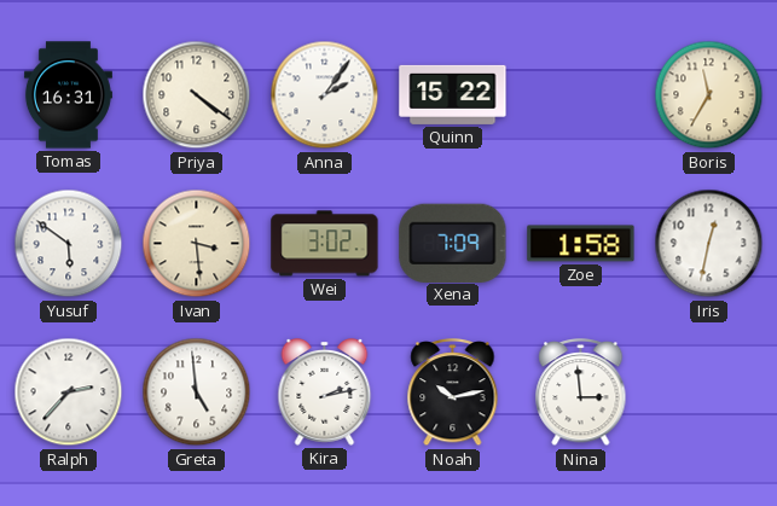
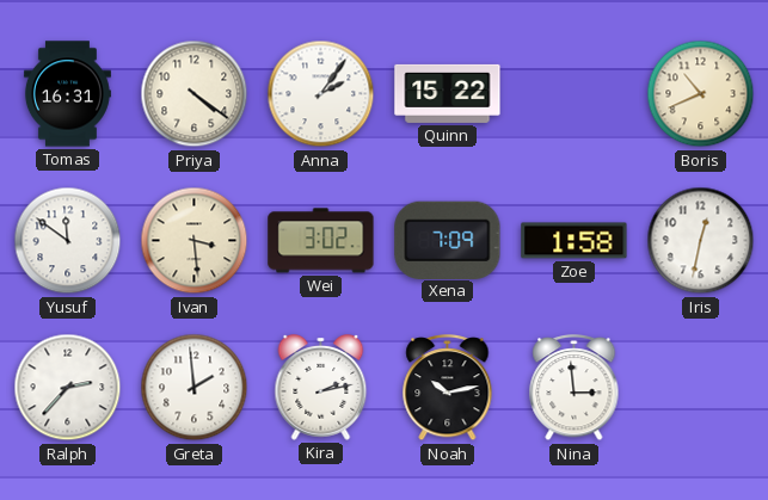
Boris: 11:35 -> 10:41 (701, 94)
Yusuf: 5:51 -> 11:51 (68, 241)
Greta: 4:59 -> 1:59 (195, 388)
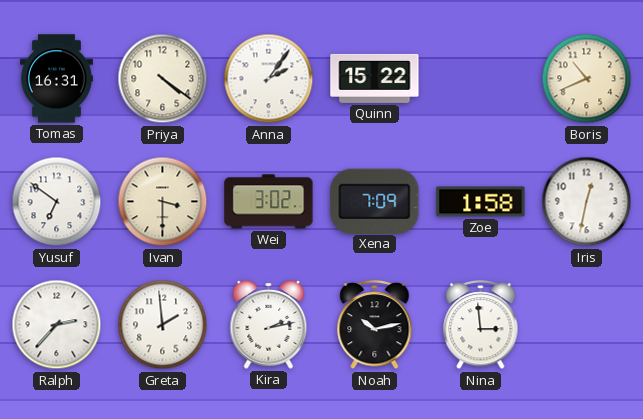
Yusuf: 11:51 -> 6:51 (57, 202)
Ivan: 3:29 -> 3:30 (163, 202)
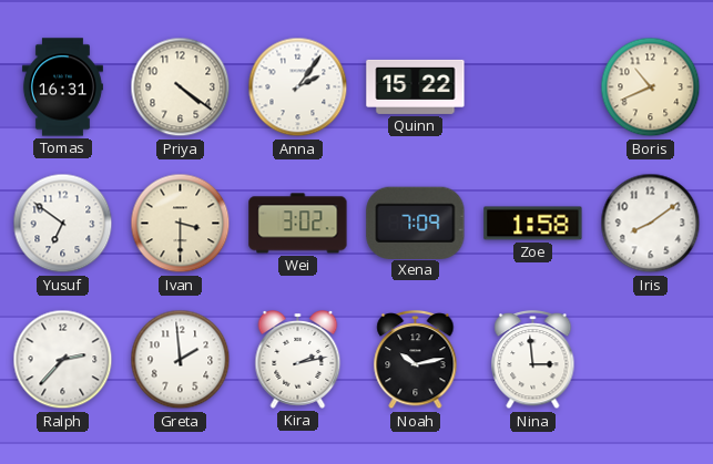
Iris: 12:32 -> 8:09 (651, 224)
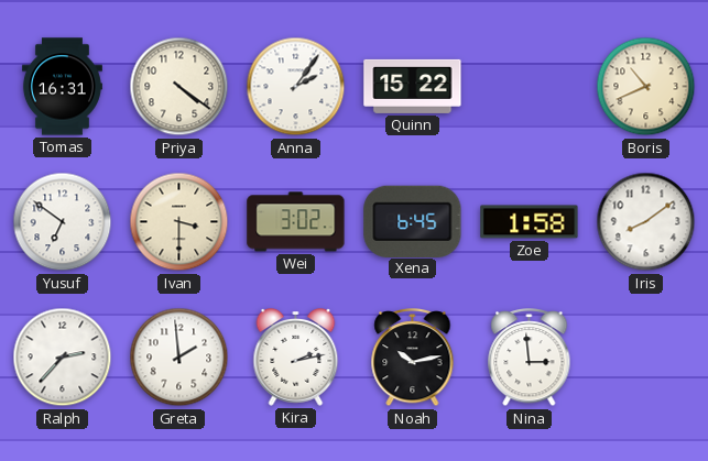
Xena: 7:09 -> 6:45 (413, 221)
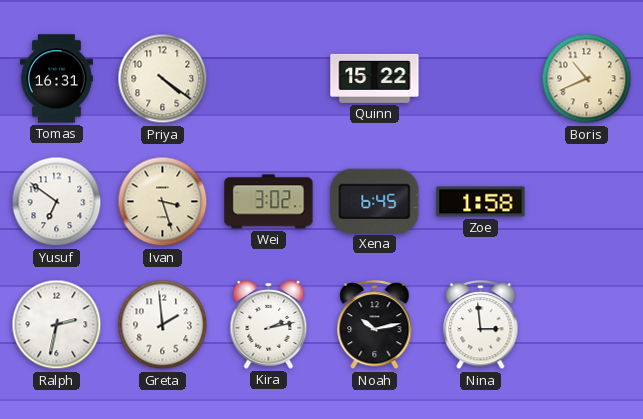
Anna: 2:06 -> none (296, 87)
Ivan: 3:30 -> 3:27 (163, 202)
Iris: 8:09 -> none (646, 222)
Ralph: 2:37 -> 2:32 (57, 325)
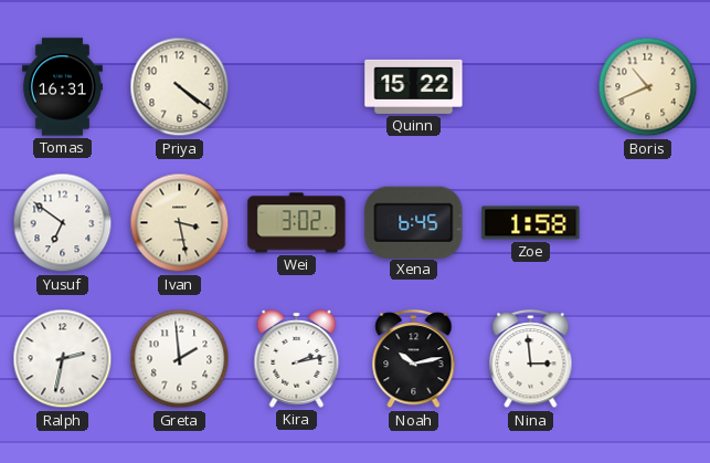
Ivan: 3:27 -> 3:28 (180, 223)
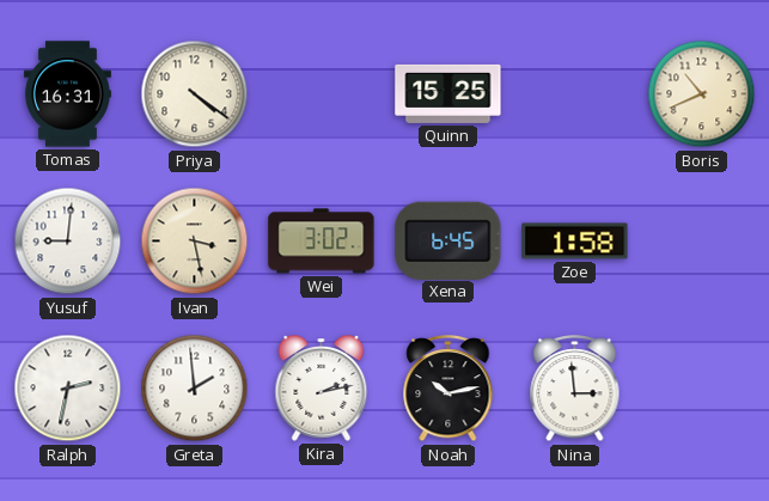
Quinn: 15:22 -> 15:25 (448, 93)
Yusuf: 6:51 -> 9:01 (68, 242)
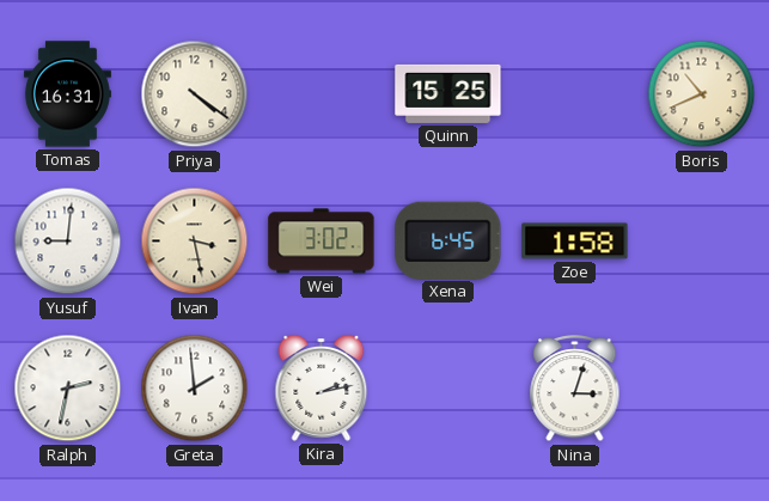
Noah: 10:13 -> none (448, 390)
Nina: 2:59 -> 3:03 (575, 390)
